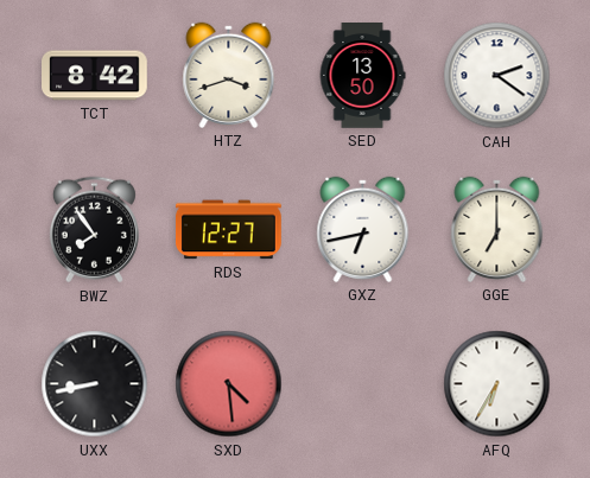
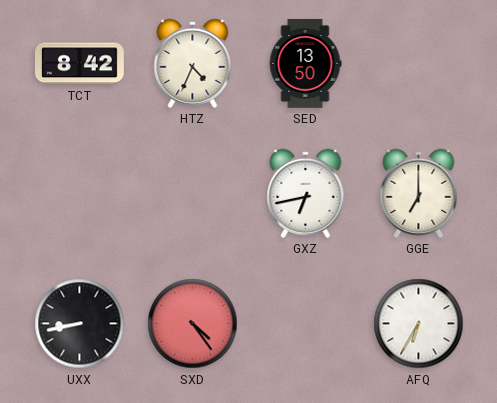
HTZ: 3:42 -> 4:34 (193, 63)
CAH: 2:21 -> none (497, 76)
BWZ: 7:54 -> none (94, 230)
RDS: 12:27 -> none (229, 230)
SXD: 4:29 -> 4:24 (193, 324)
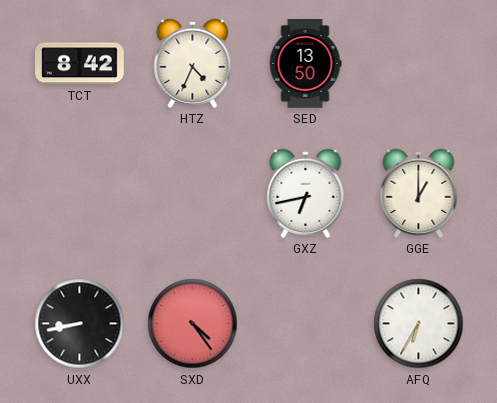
GGE: 7:00 -> 1:00 (419, 193)
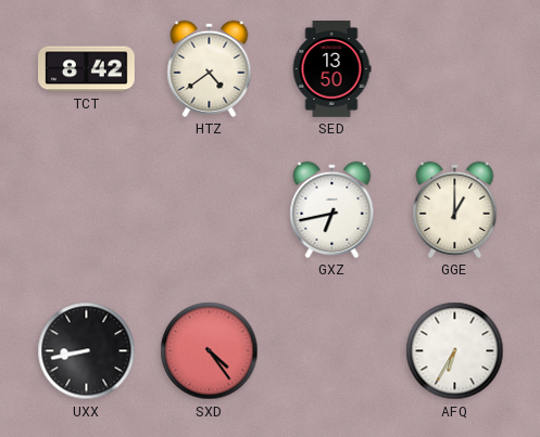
HTZ: 4:34 -> 4:39 (210, 68)
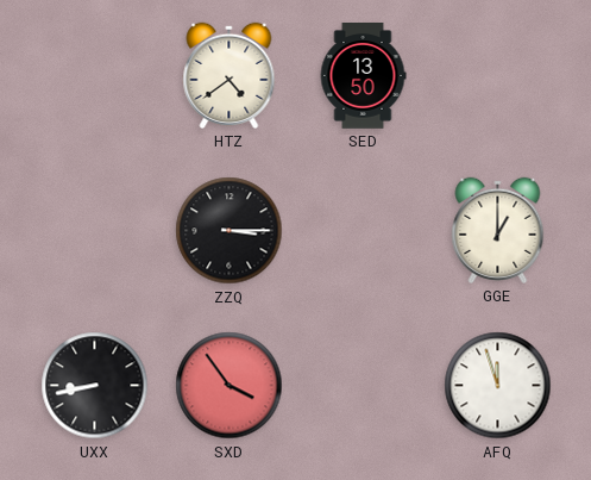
TCT: 8:42 -> none (87, 69)
ZZQ: none -> 3:15 (230, 231)
GXZ: 6:43 -> none (332, 209)
SXD: 4:24 -> 3:54 (230, 386)
AFQ: 6:35 -> 11:57 (498, 386)
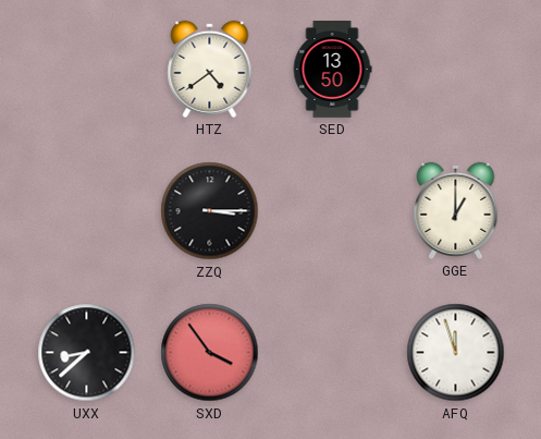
UXX: 8:43 -> 8:38 (87, 353)
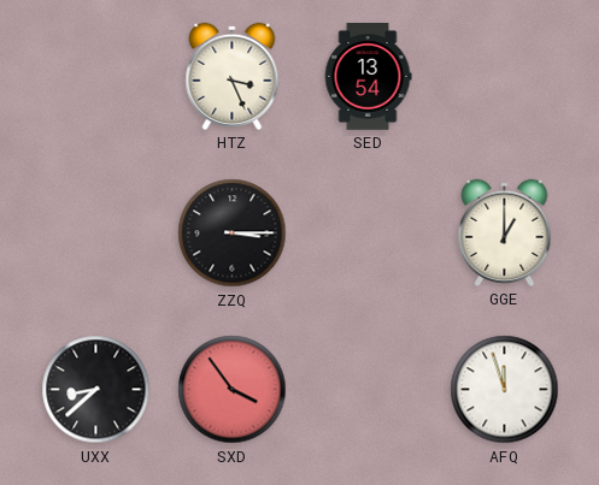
HTZ: 4:39 -> 3:26 (233, 76)
SED: 13:50 -> 13:54 (368, 77)
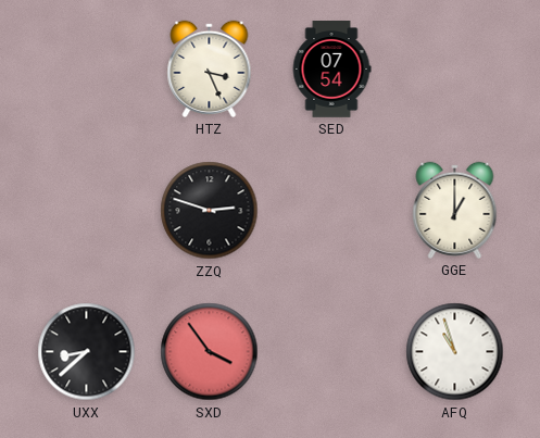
SED: 13:54 -> 07:54 (331, 70)
ZZQ: 3:15 -> 2:48 (210, 211)
AFQ: 11:57 -> 10:57 (455, 352)
